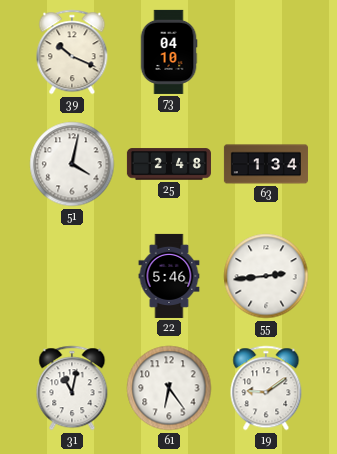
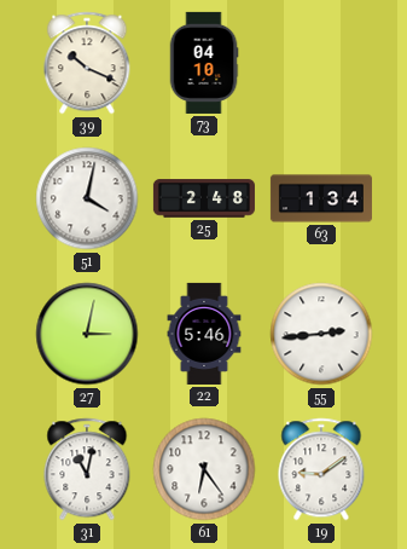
27: none -> 3:02 (87, 334)
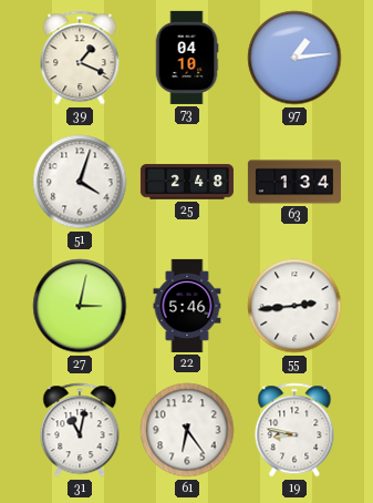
39: 10:19 -> 1:19 (80, 58)
97: none -> 1:14 (294, 58)
51: 4:02 -> 4:03 (80, 182)
19: 9:09 -> 8:47 (294, 430)
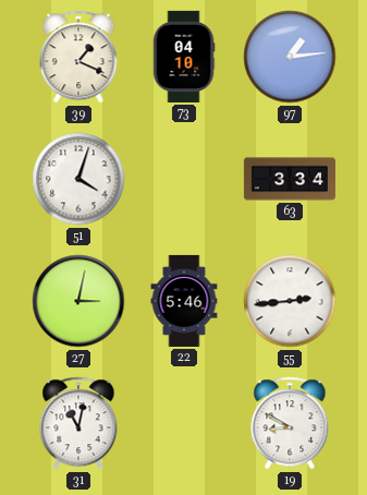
25: 2:48 -> none (187, 182)
63: 1:34 -> 3:34 (290, 179)
61: 6:24 -> none (187, 430)
19: 8:47 -> 8:50 (290, 423)
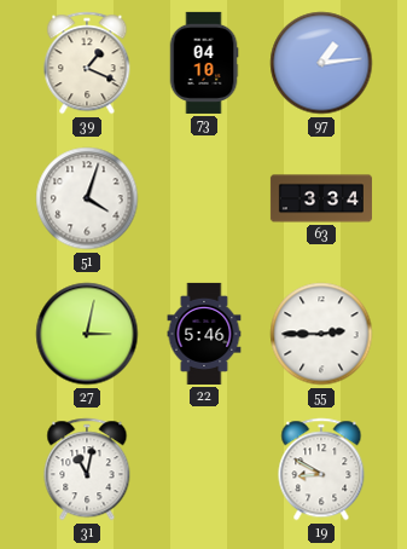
55: 2:44 -> 2:45 (321, 334)
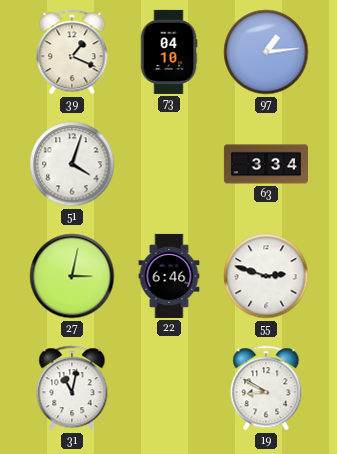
22: 5:46 -> 6:46 (169, 276)
55: 2:45 -> 2:48 (266, 276)
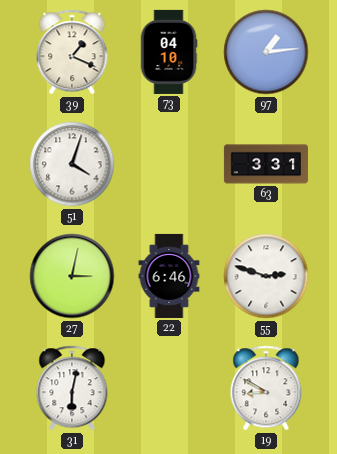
63: 3:34 -> 3:31 (266, 164)
31: 11:02 -> 6:02 (72, 388)
